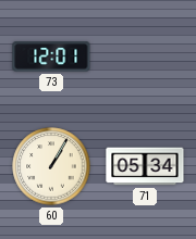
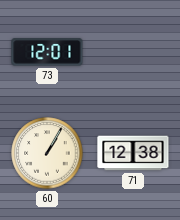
71: 05:34 -> 12:38 (133, 153)
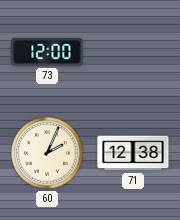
73: 12:01 -> 12:00 (47, 52)
60: 1:05 -> 2:04 (47, 153)
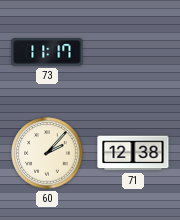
73: 12:00 -> 11:17 (47, 52)
60: 2:04 -> 2:07 (47, 153)
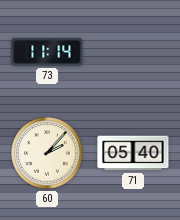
73: 11:17 -> 11:14 (47, 52)
71: 12:38 -> 05:40 (133, 153)
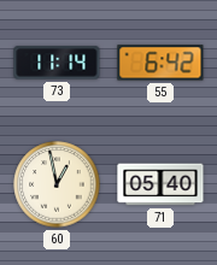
55: none -> 6:42 (160, 63)
60: 2:07 -> 12:58 (57, 184)
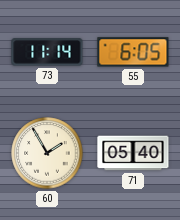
55: 6:42 -> 6:05 (133, 52)
60: 12:58 -> 1:55 (47, 153)
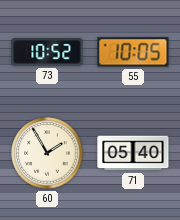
73: 11:14 -> 10:52 (47, 52)
55: 6:05 -> 10:05 (133, 52)
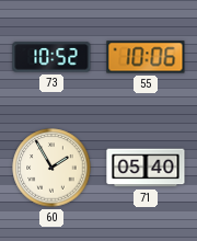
55: 10:05 -> 10:06 (146, 57)
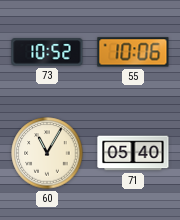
60: 1:55 -> 11:05 (47, 153)
